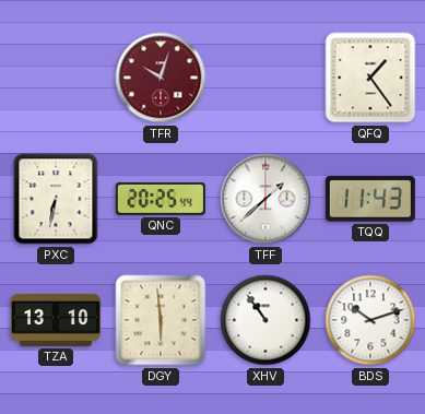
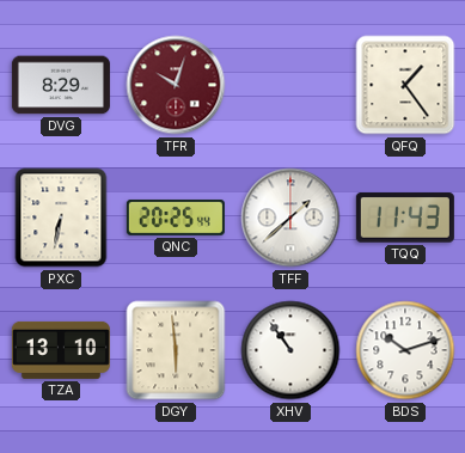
DVG: none -> 8:29 (61, 85)
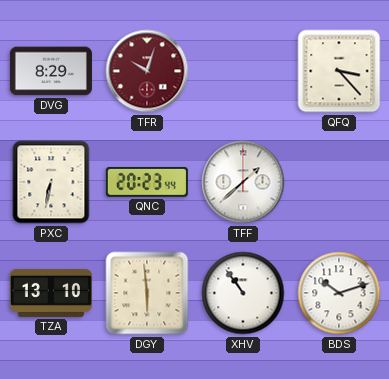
QFQ: 1:24 -> 3:23 (339, 71)
QNC: 20:25 -> 20:23 (147, 182)
TQQ: 11:43 -> none (405, 218)
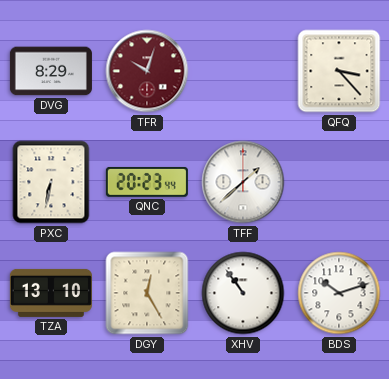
DGY: 5:59 -> 12:25 (147, 293)
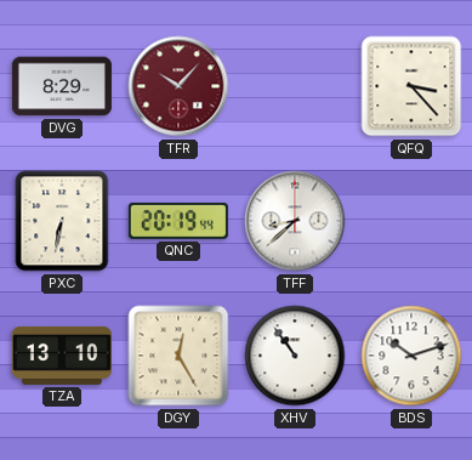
TFR: 10:03 -> 10:07 (178, 86)
QNC: 20:23 -> 20:19 (178, 221)
TFF: 1:38 -> 8:38 (295, 221)
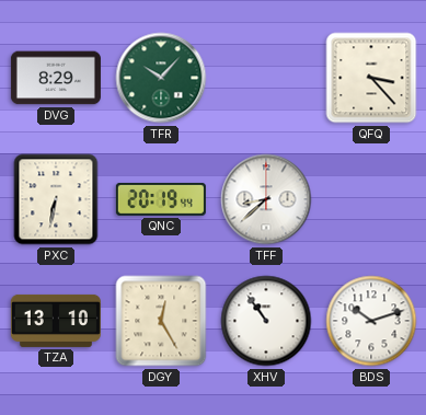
TFR dial: burgundy -> green (161, 78)
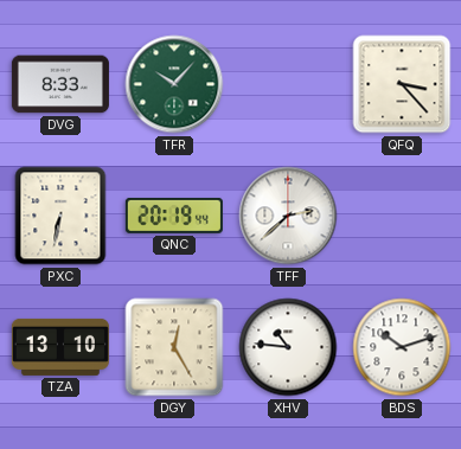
DVG: 8:29 -> 8:33 (60, 84)
TFF: 8:38 -> 2:38 (288, 216)
XHV: 10:54 -> 10:46 (288, 347)
